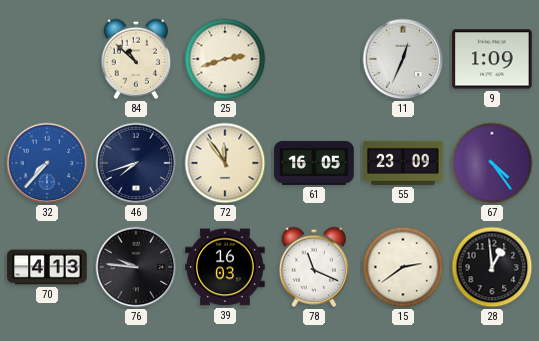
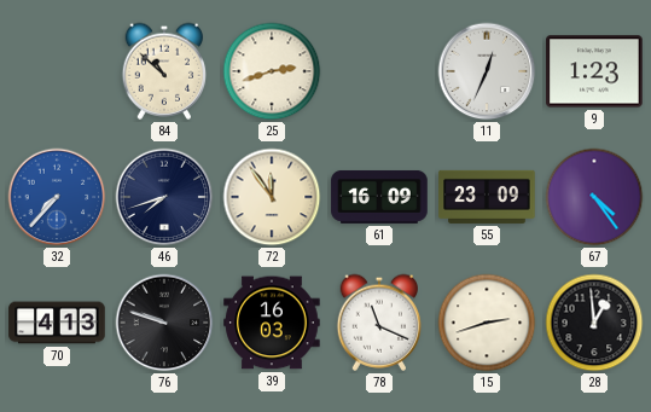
9: 1:09 -> 1:23 (594, 71)
61: 16:05 -> 16:09 (379, 197)
76: 9:46 -> 9:48 (164, 323)
15: 2:39 -> 2:42 (487, 323)
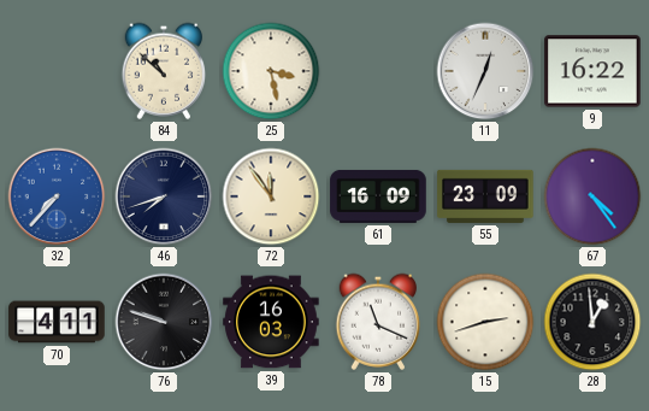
25: 2:42 -> 3:28 (271, 71)
9: 1:23 -> 16:22 (592, 71)
70: 4:13 -> 4:11 (57, 322)
